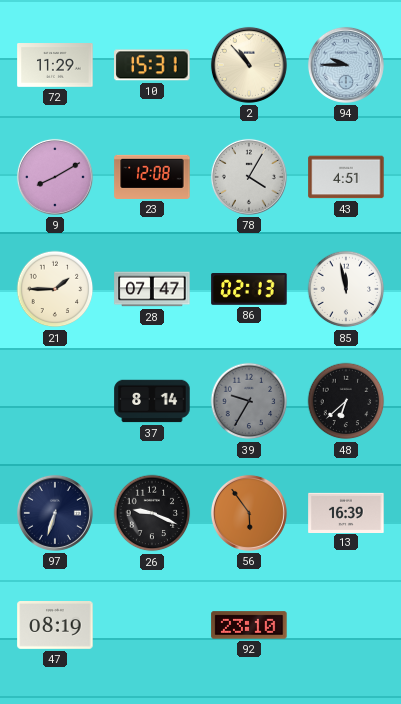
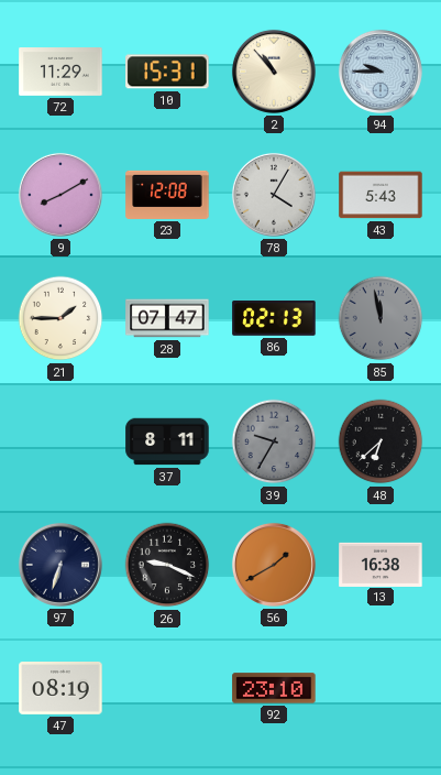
43: 4:51 -> 5:43 (381, 195)
85 dial: white -> grey (381, 318)
37: 8:14 -> 8:11 (167, 441)
56: 5:54 -> 1:40 (274, 565)
13: 16:39 -> 16:38 (381, 564)
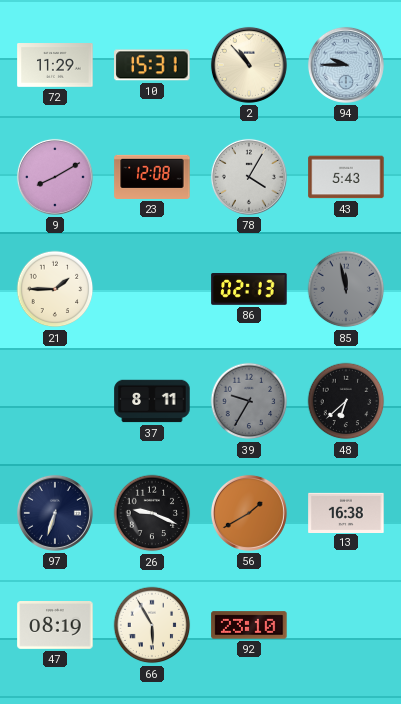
28: 07:47 -> none (167, 318)
66: none -> 5:55 (152, 625)
